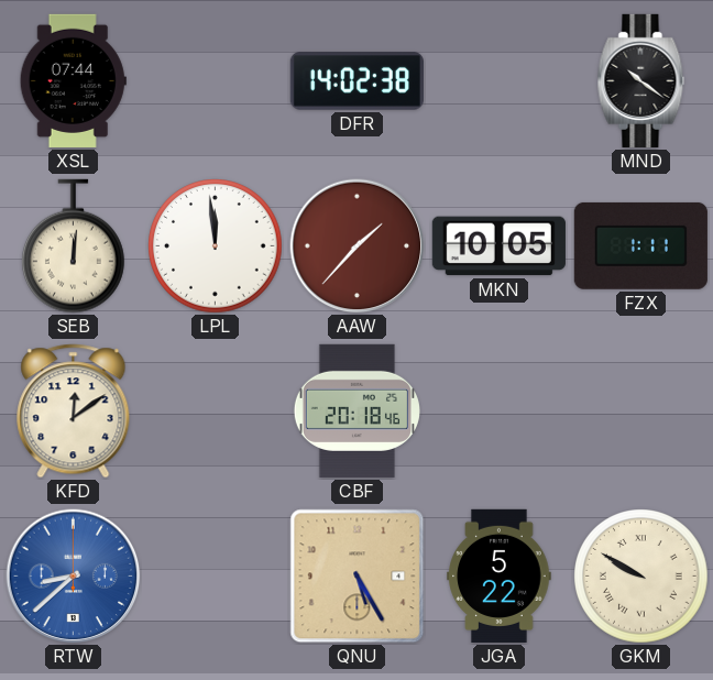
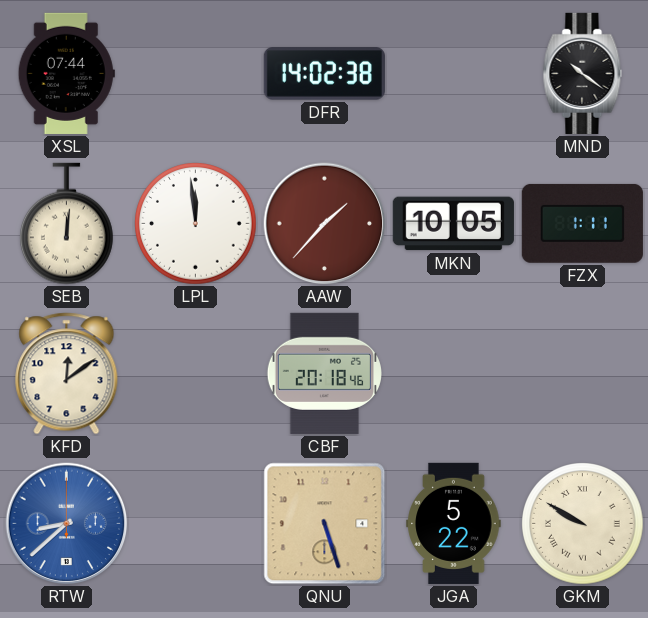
QNU: 5:25 -> 5:27 (325, 524)
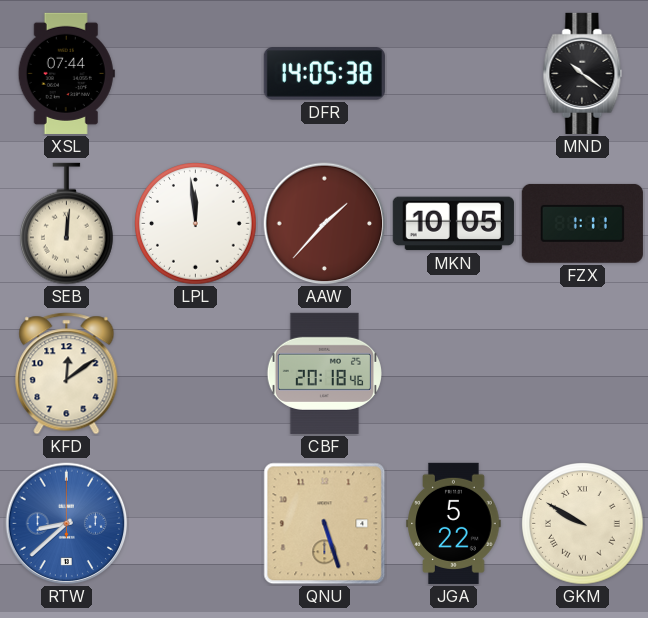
DFR: 14:02 -> 14:05 (324, 74)
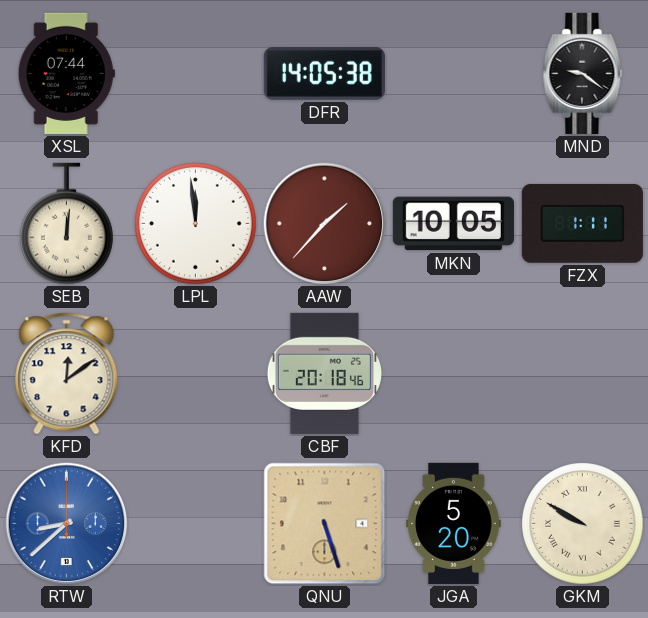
MND: 10:21 -> 9:21 (583, 73)
JGA: 5:22 -> 5:20 (454, 523)
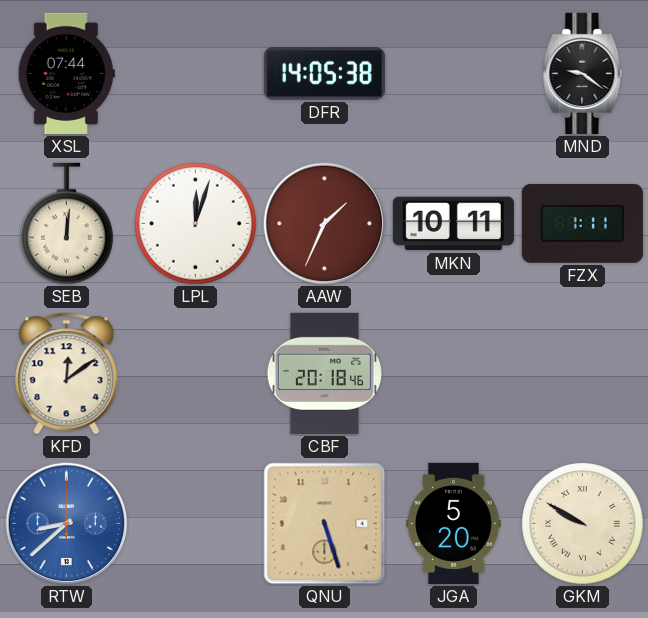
LPL: 11:59 -> 12:03 (196, 224)
AAW: 1:37 -> 1:34 (325, 224)
MKN: 10:05 -> 10:11 (453, 224)
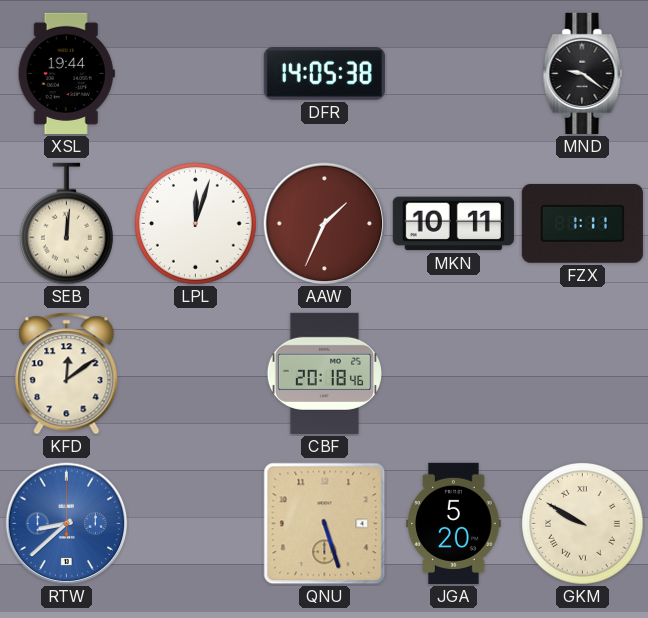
XSL: 07:44 -> 19:44 (66, 73)
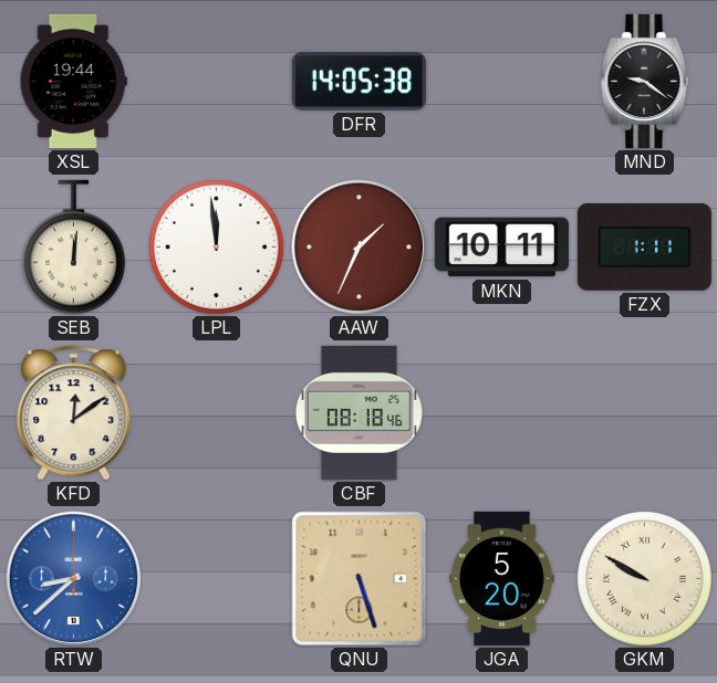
LPL: 12:03 -> 11:59 (217, 248)
CBF: 20:18 -> 08:18 (358, 412)
